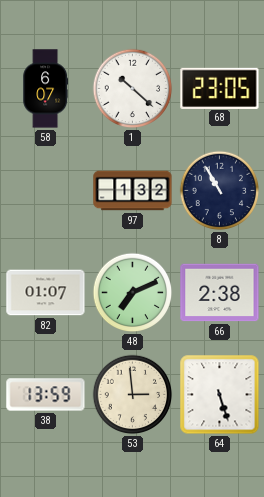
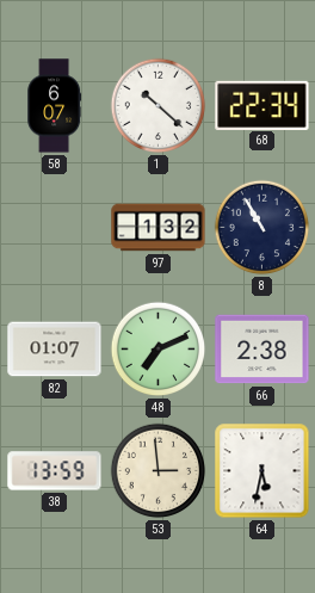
68: 23:05 -> 22:34 (262, 105)
64: 5:27 -> 5:32 (262, 471)
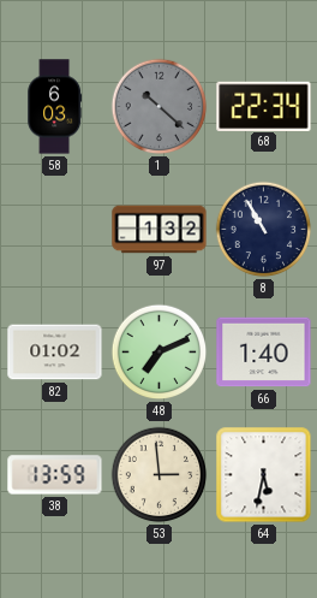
58: 6:07 -> 6:03 (55, 107)
1 dial: white -> grey (160, 107)
82: 01:07 -> 01:02 (55, 353)
66: 2:38 -> 1:40 (264, 353)
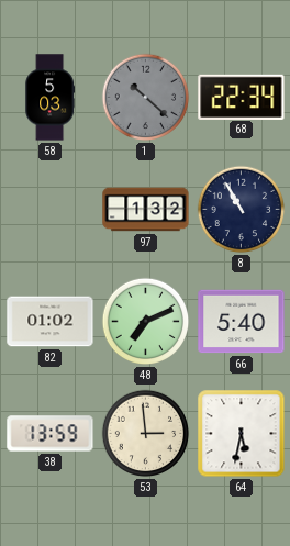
58: 6:03 -> 5:03 (51, 98)
66: 1:40 -> 5:40 (242, 322)
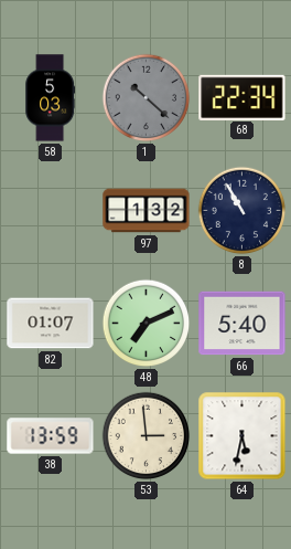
82: 01:02 -> 01:07 (51, 324)
